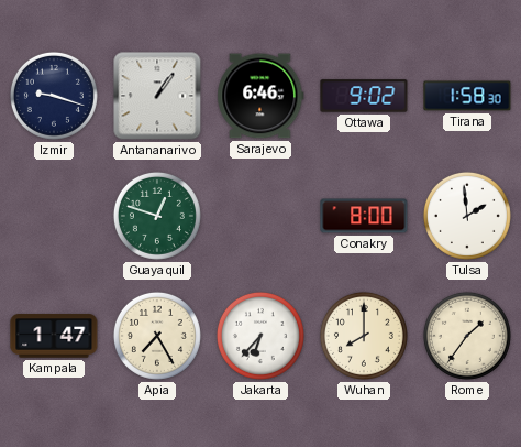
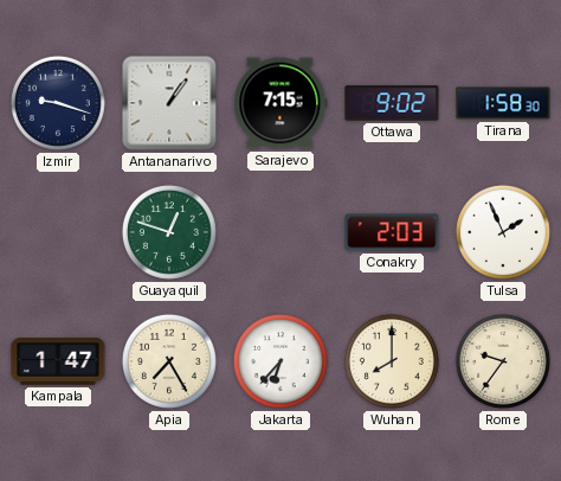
Sarajevo: 6:46 -> 7:15 (280, 103)
Conakry: 8:00 -> 2:03 (392, 232)
Tulsa: 1:59 -> 1:56 (503, 232)
Rome: 1:36 -> 9:36 (503, 361)
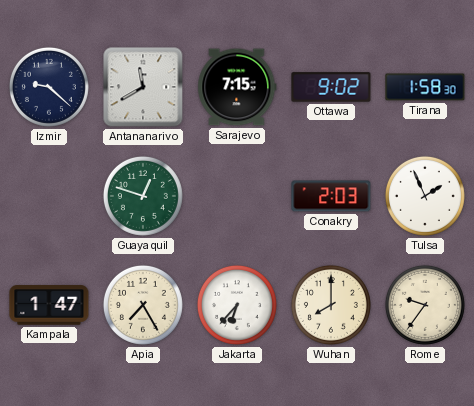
Izmir: 9:18 -> 9:22 (49, 87)
Antananarivo: 1:06 -> 11:40 (143, 87)
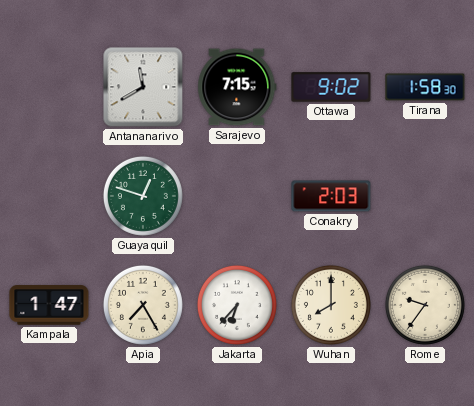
Izmir: 9:22 -> none (49, 87)
Tulsa: 1:56 -> none (425, 196)
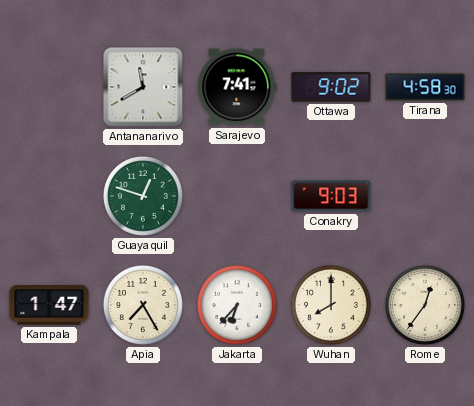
Sarajevo: 7:15 -> 7:41 (237, 87)
Tirana: 1:58 -> 4:58 (425, 87)
Conakry: 2:03 -> 9:03 (331, 196)
Rome: 9:36 -> 12:36 (425, 305)
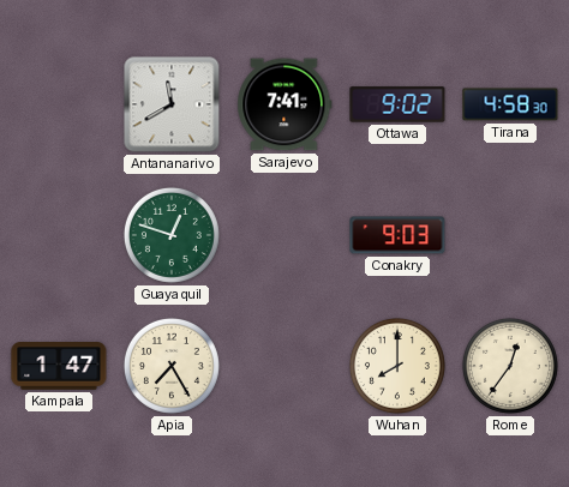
Jakarta: 6:37 -> none (237, 305)
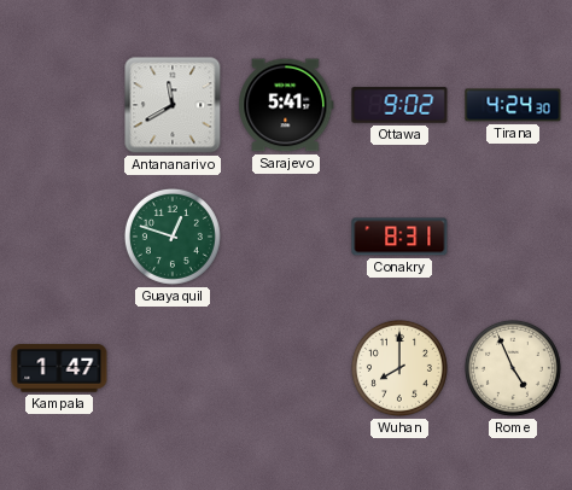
Sarajevo: 7:41 -> 5:41 (286, 105)
Tirana: 4:58 -> 4:24 (513, 105)
Conakry: 9:03 -> 8:31 (399, 237)
Apia: 7:25 -> none (172, 366)
Rome: 12:36 -> 4:56 (513, 368)
